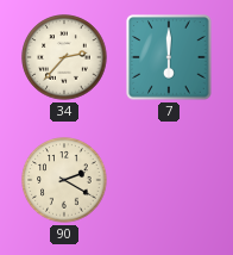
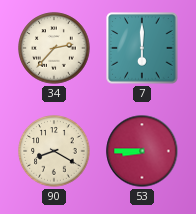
90: 2:20 -> 8:20 (54, 151)
53: none -> 8:45 (142, 151)
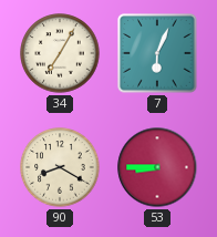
34: 2:37 -> 7:05 (60, 53)
7: 6:00 -> 6:04 (157, 53)
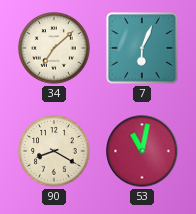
34: 7:05 -> 7:08 (54, 48)
53: 8:45 -> 11:02 (142, 151)
